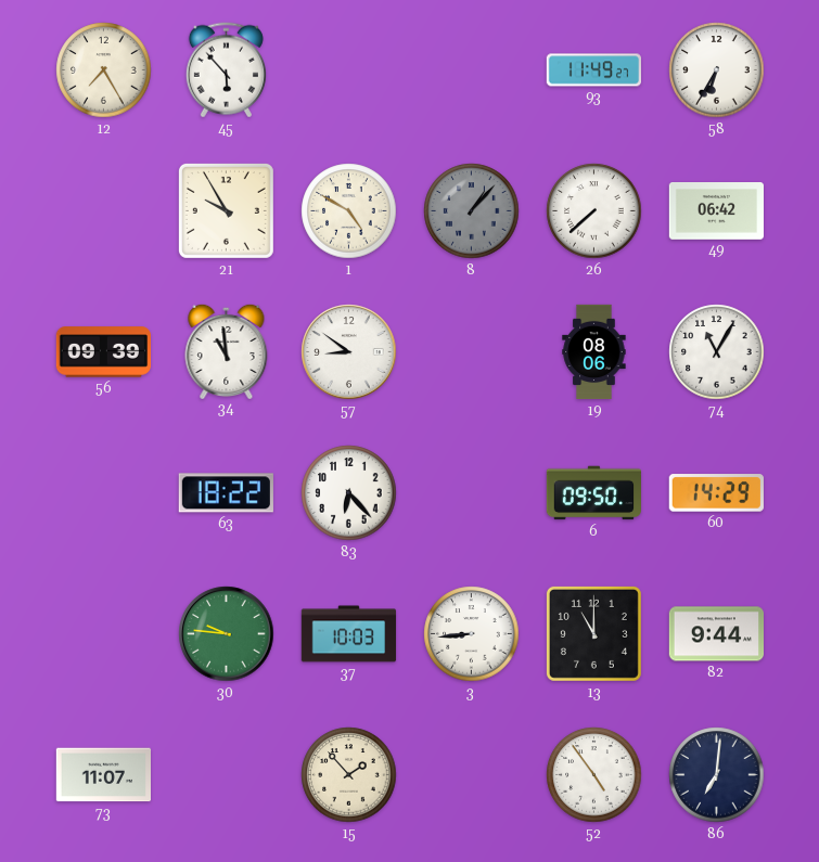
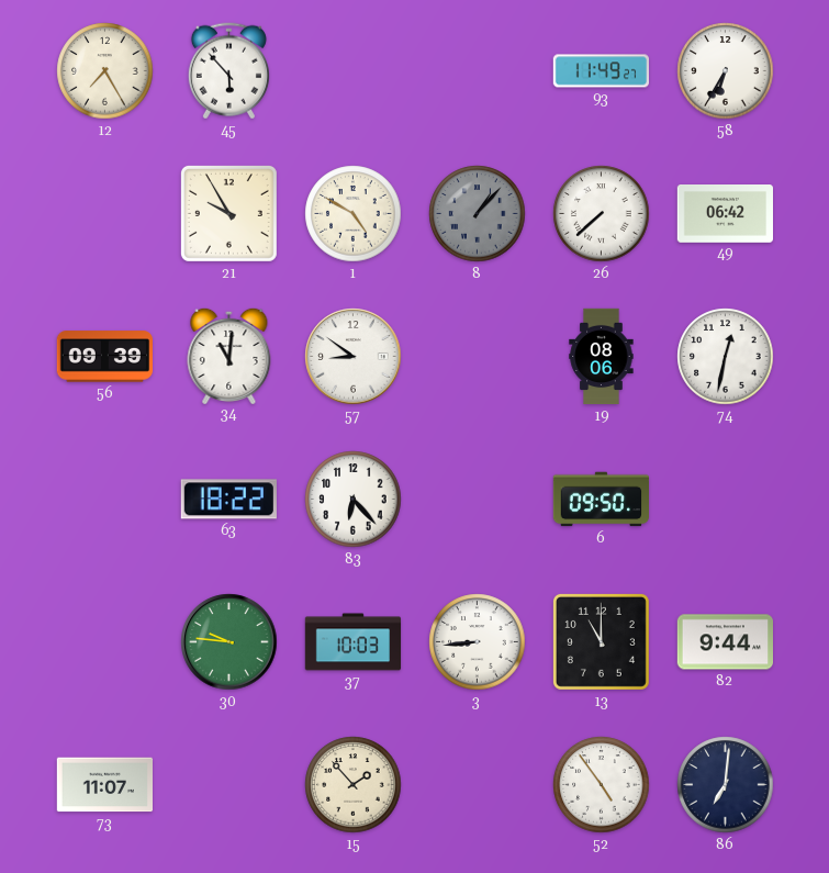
34: 10:59 -> 11:01 (229, 355)
74: 11:05 -> 12:32 (726, 357)
60: 14:29 -> none (716, 493)
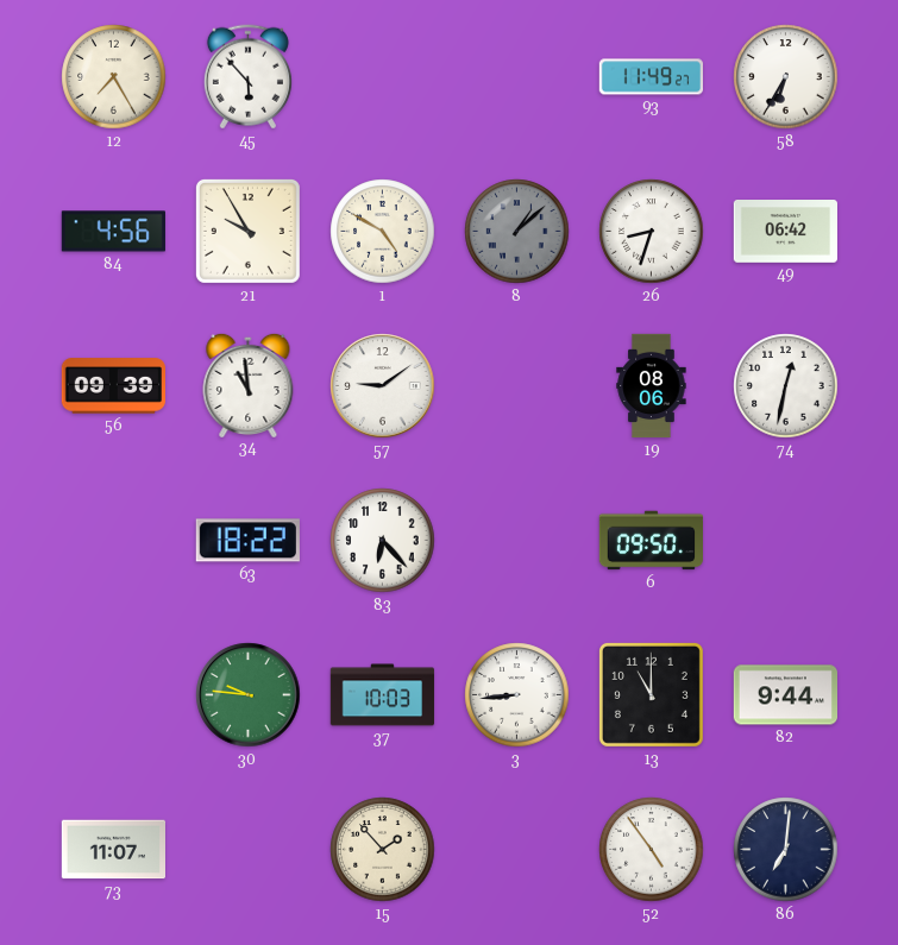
84: none -> 4:56 (113, 232)
8: 1:07 -> 1:08 (517, 232)
26: 7:38 -> 8:33 (652, 232)
34: 11:01 -> 10:59 (249, 384)
57: 8:51 -> 9:09 (383, 386)
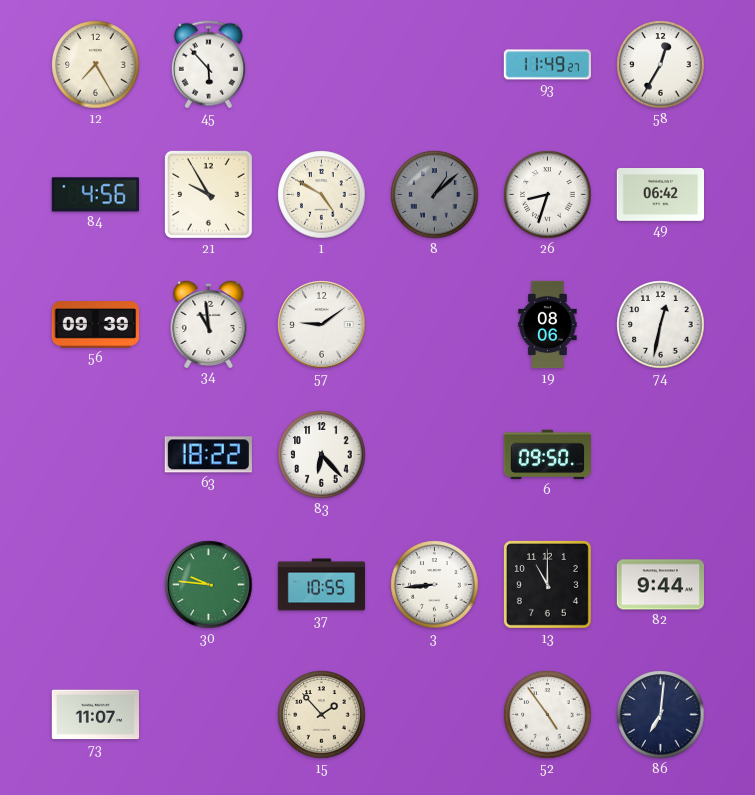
58: 6:35 -> 12:35 (661, 65)
37: 10:03 -> 10:55 (322, 585)
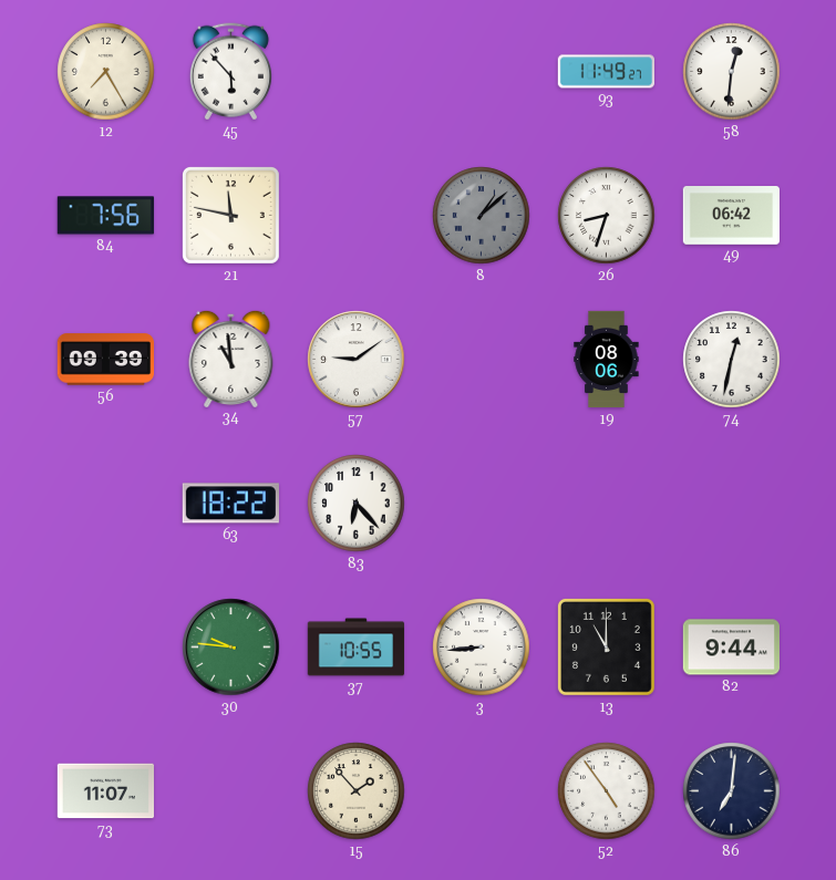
58: 12:35 -> 12:31 (732, 72)
84: 4:56 -> 7:56 (105, 216)
21: 9:55 -> 11:47 (230, 215)
1: 4:50 -> none (322, 195)
6: 09:50 -> none (547, 455)
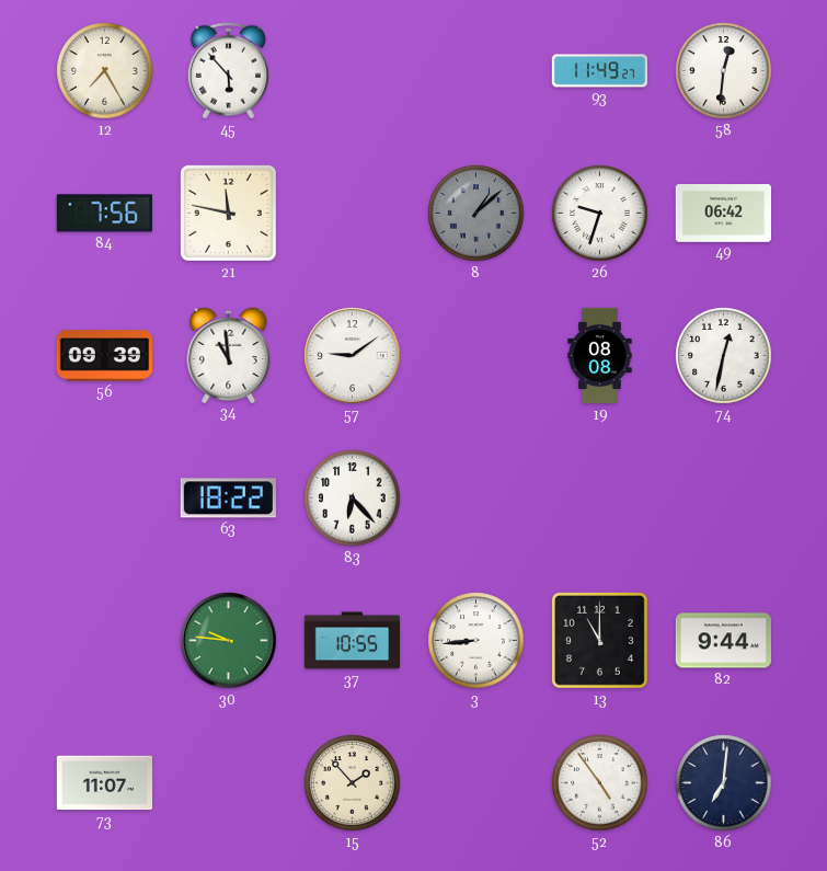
26: 8:33 -> 9:33 (600, 214)
19: 08:06 -> 08:08 (600, 356)
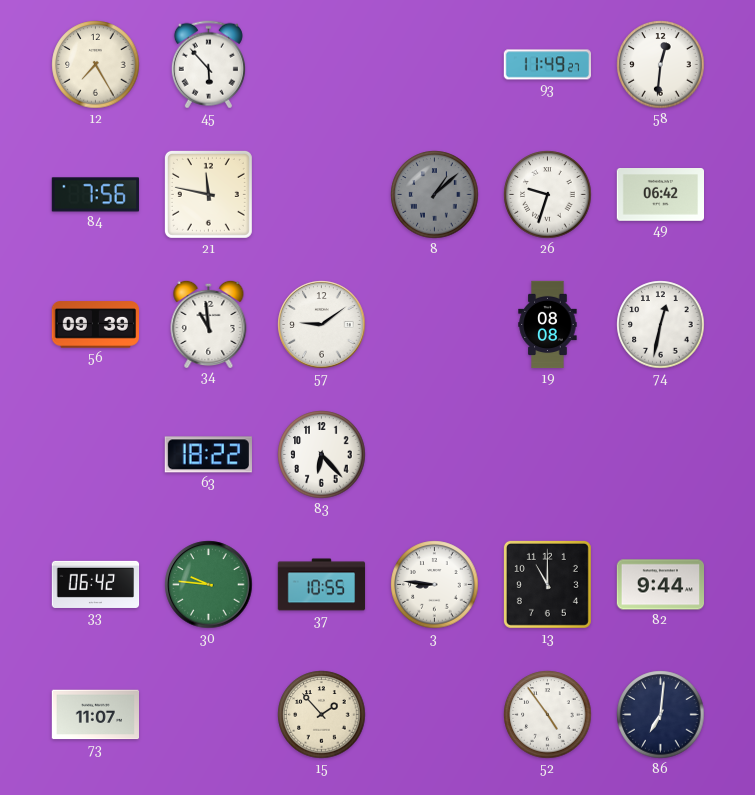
33: none -> 06:42 (96, 584)
3: 8:44 -> 8:46 (435, 585)
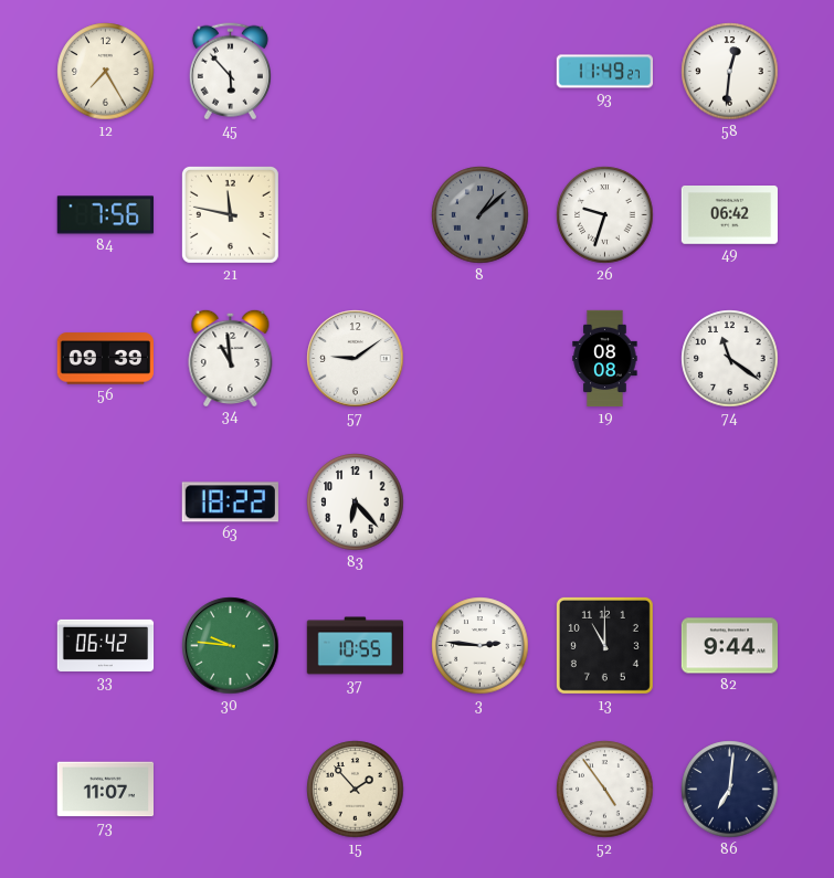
74: 12:32 -> 11:21 (730, 359)
3: 8:46 -> 2:46 (481, 646)
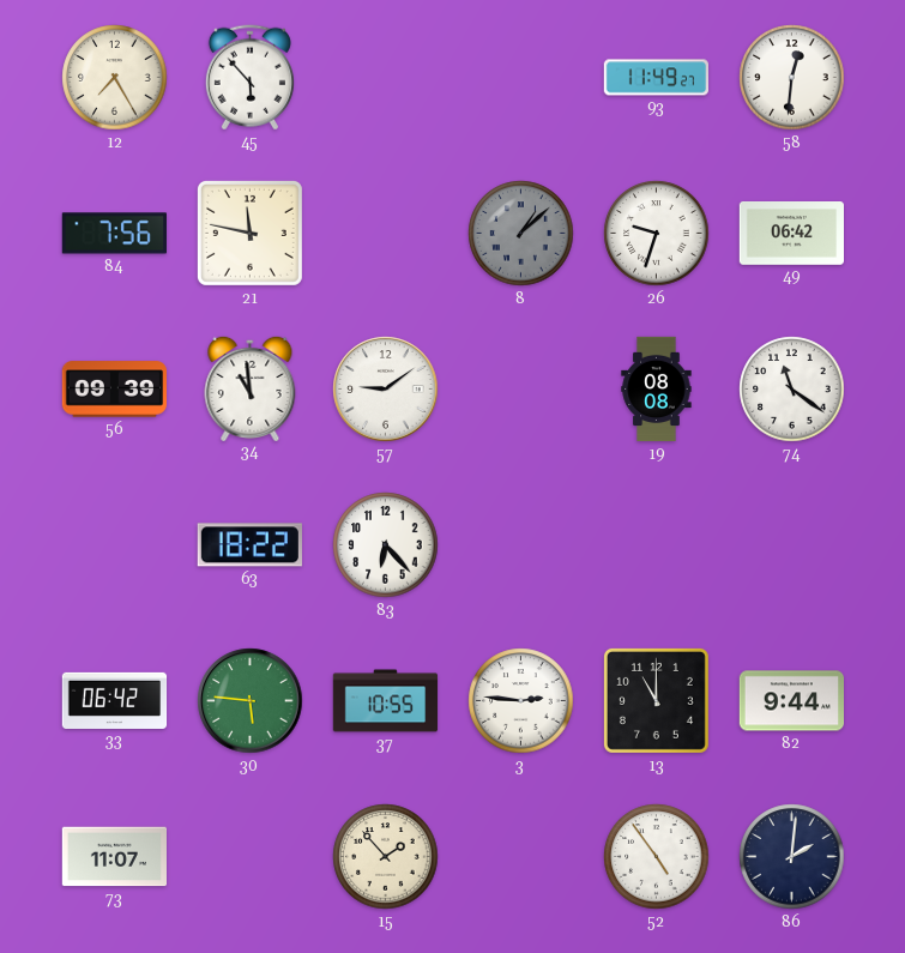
30: 9:46 -> 5:46 (251, 701)
86: 7:01 -> 2:01 (792, 857)
